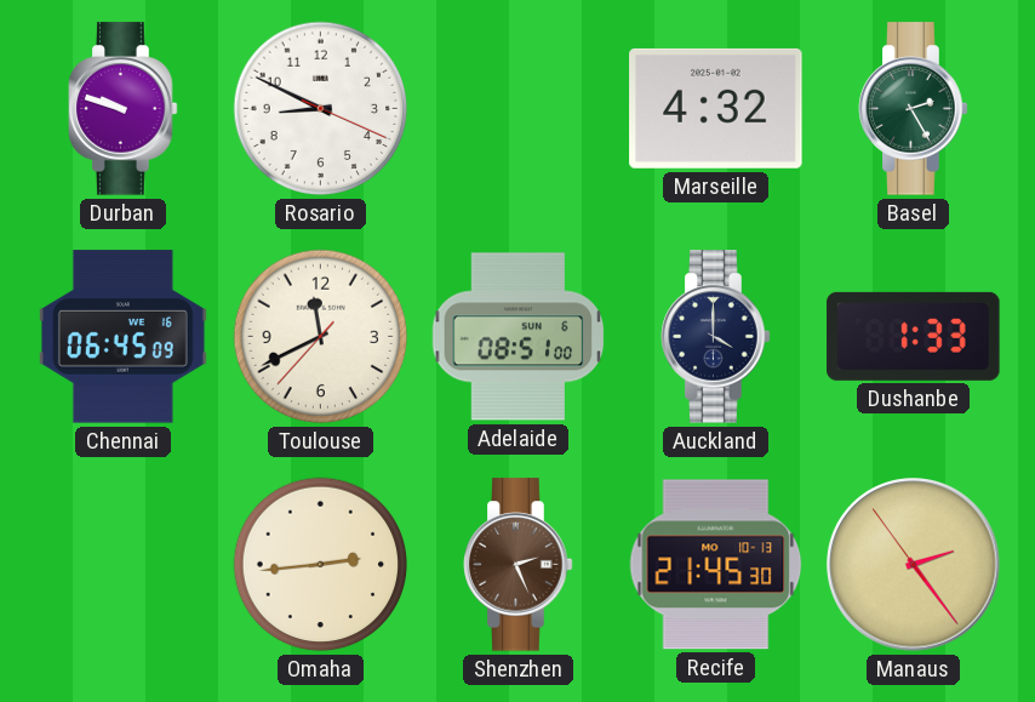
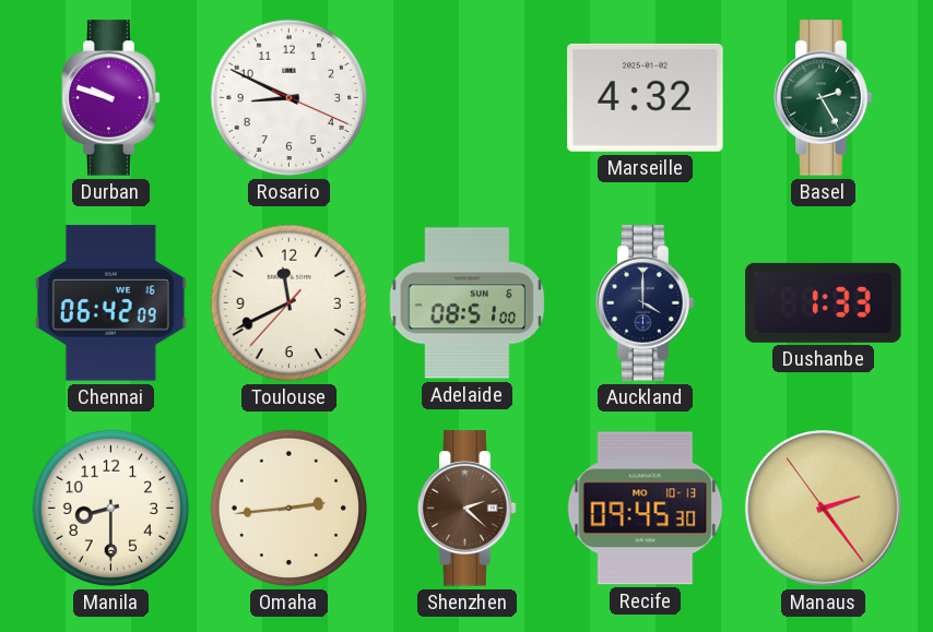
Chennai: 06:45 -> 06:42 (110, 303)
Manila: none -> 8:30 (111, 509)
Shenzhen: 2:26 -> 2:22 (468, 509)
Recife: 21:45 -> 09:45 (646, 509)
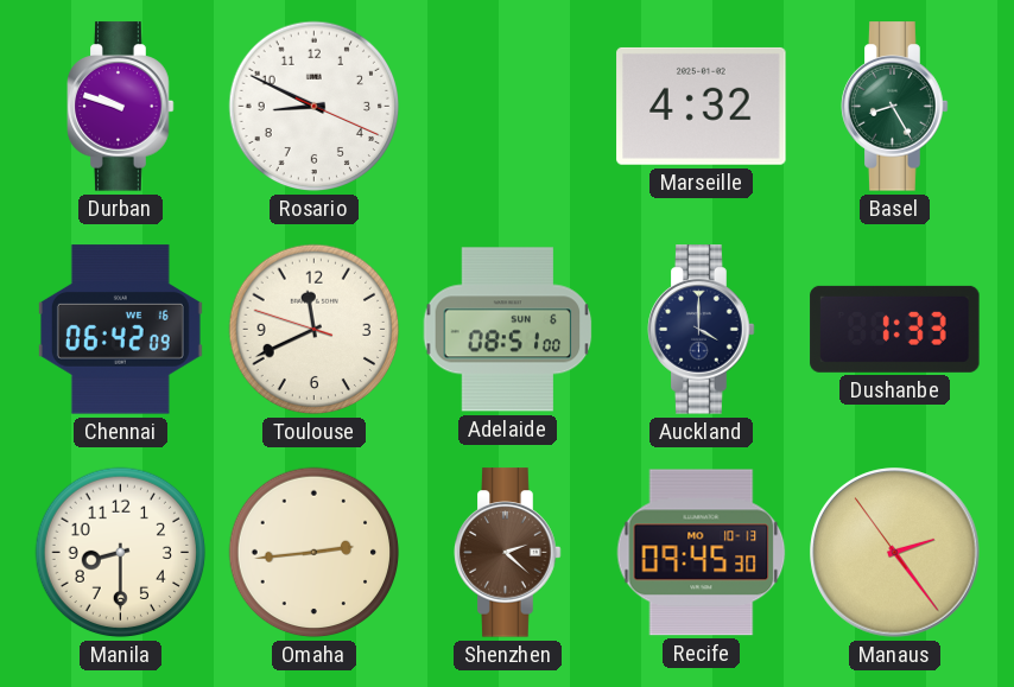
Basel: 2:25 -> 8:25 (895, 107)
Toulouse: 11:40:37 -> 11:40:48 (315, 330)
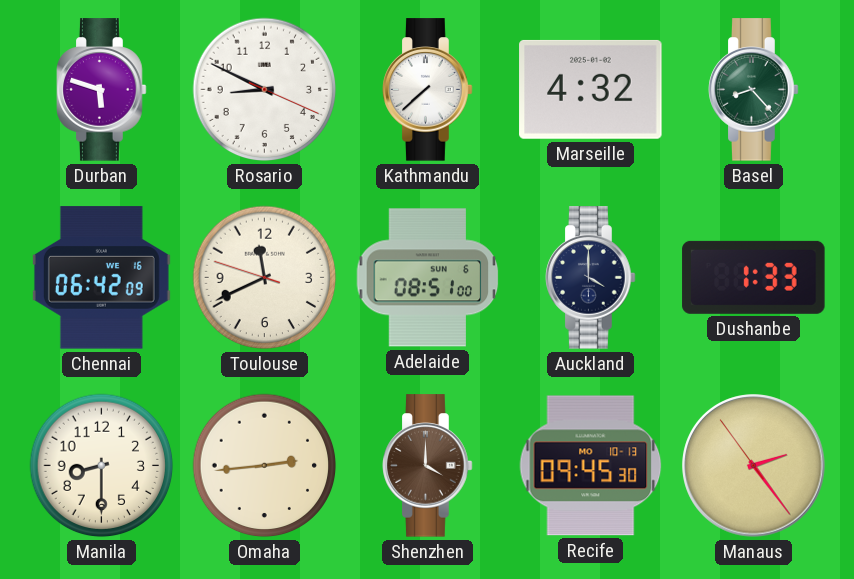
Durban: 9:48 -> 5:48 (102, 90)
Kathmandu: none -> 7:38 (428, 90)
Basel: 8:25 -> 8:23 (754, 90)
Shenzhen: 2:22 -> 4:00 (428, 466)
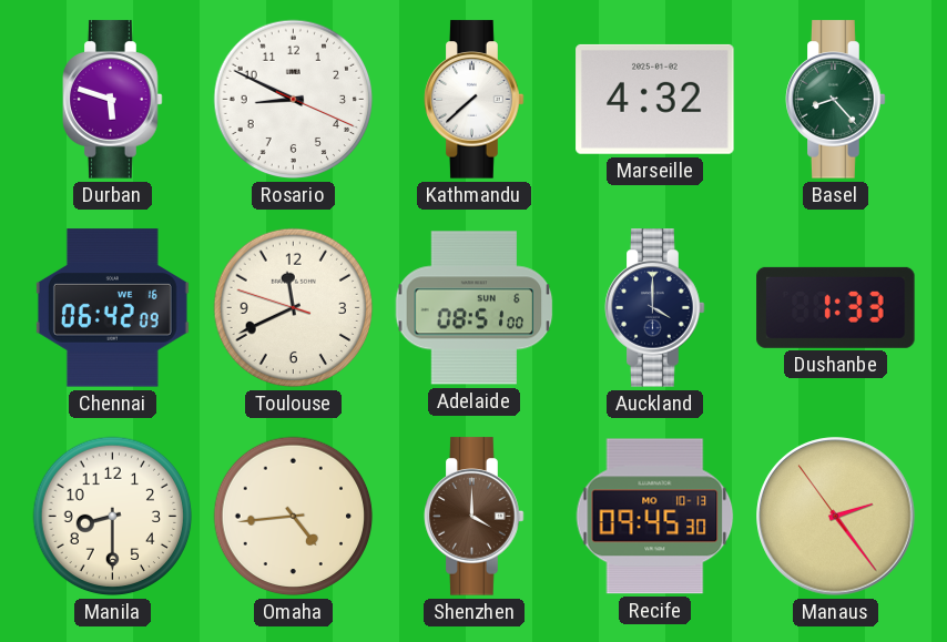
Omaha: 2:44 -> 4:44 (294, 517)
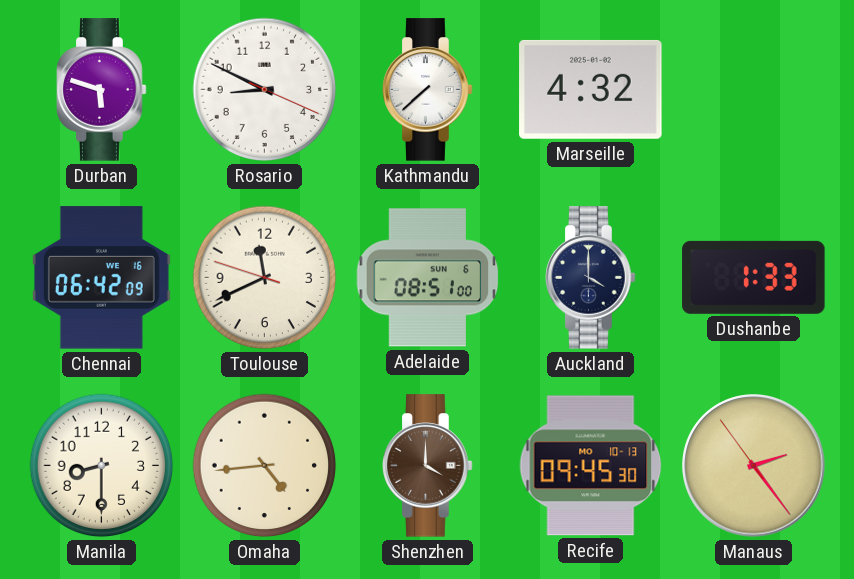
Basel: 8:23 -> none (836, 100)
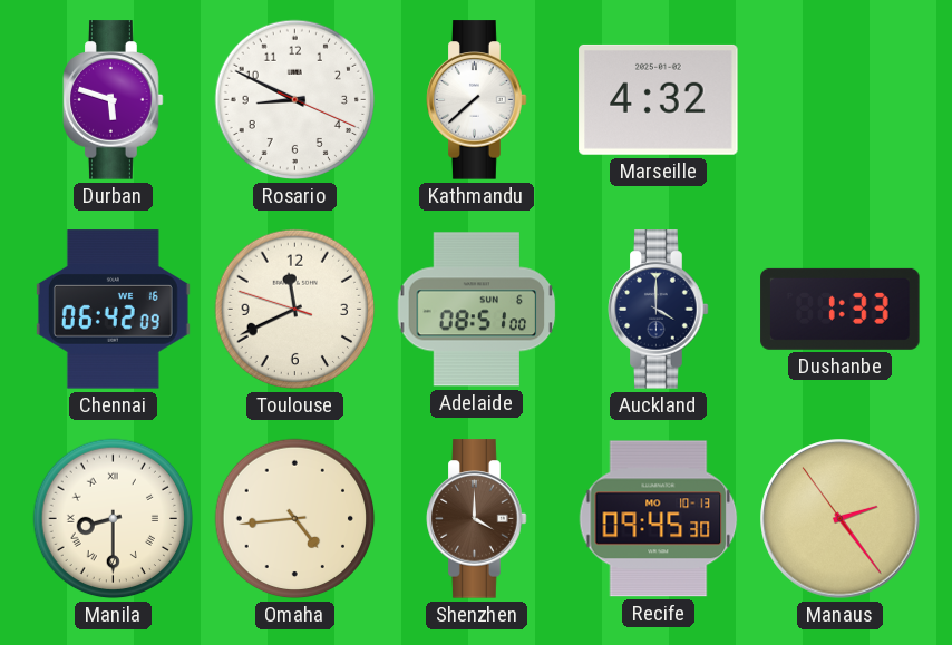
Manila numerals: Arabic -> Roman (114, 519)
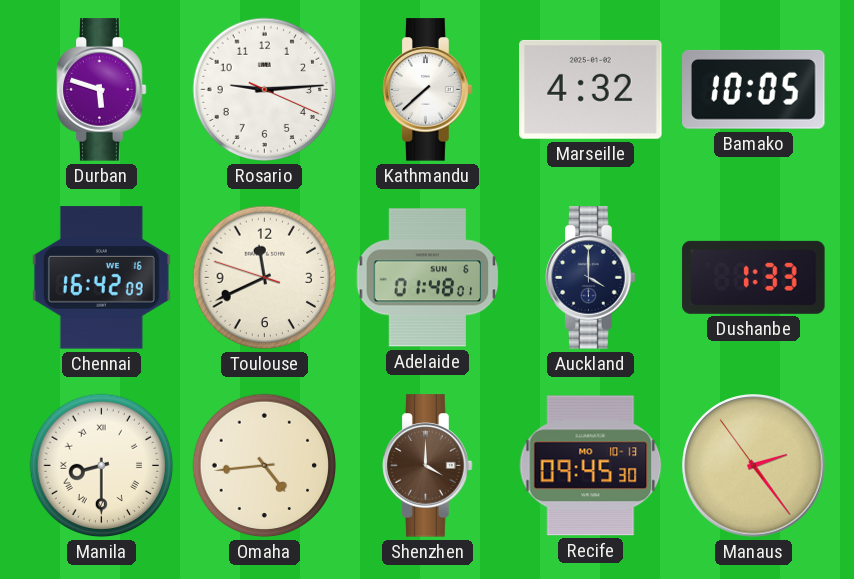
Rosario: 8:49 -> 9:14 (265, 90)
Bamako: none -> 10:05 (754, 89)
Chennai: 06:42 -> 16:42 (101, 278)
Adelaide: 08:51 -> 01:48 (428, 278)
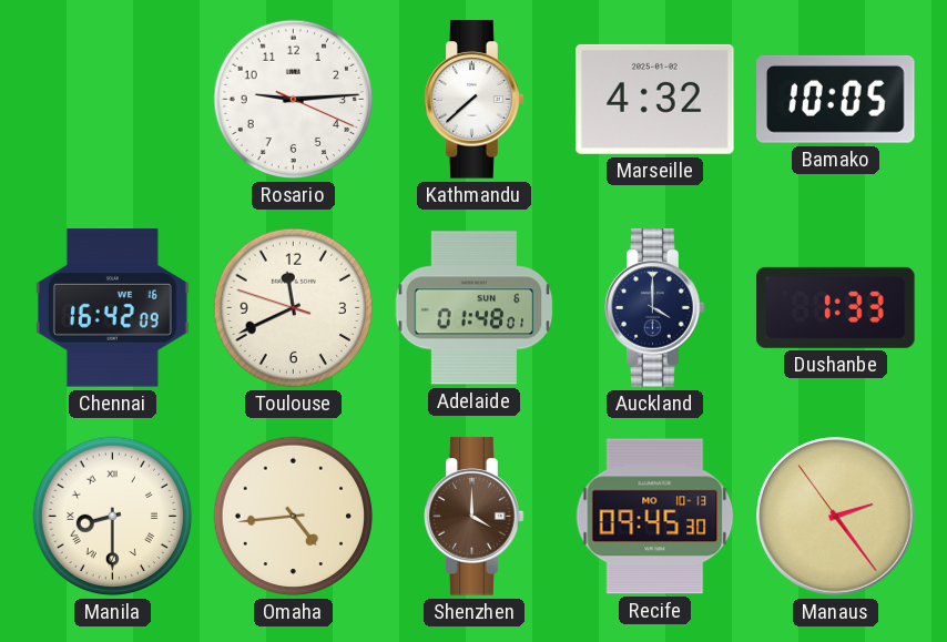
Durban: 5:48 -> none (102, 90)
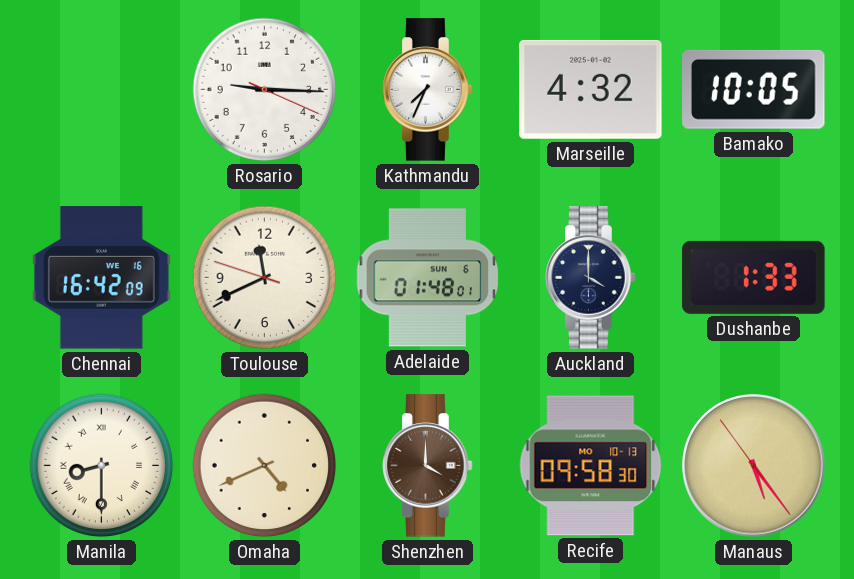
Rosario: 9:14 -> 9:15 (265, 90)
Kathmandu: 7:38 -> 7:34 (428, 90)
Omaha: 4:44 -> 4:41 (265, 466)
Recife: 09:45 -> 09:58 (591, 466)
Manaus: 2:23 -> 5:23 (754, 466)
